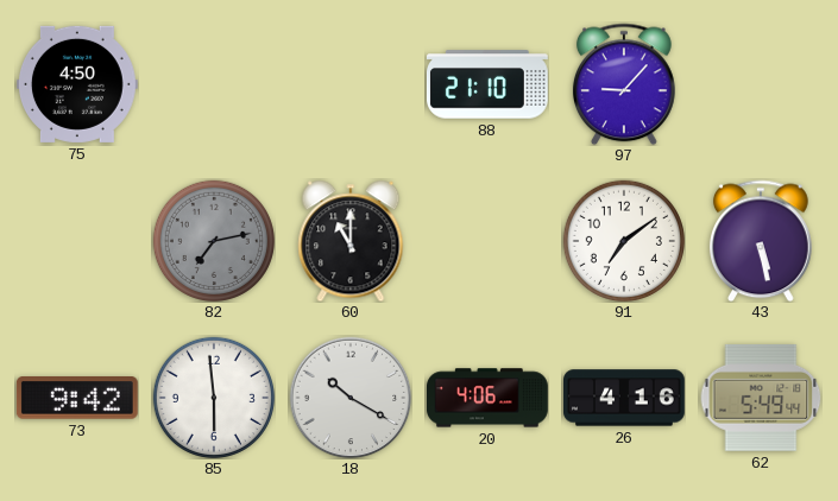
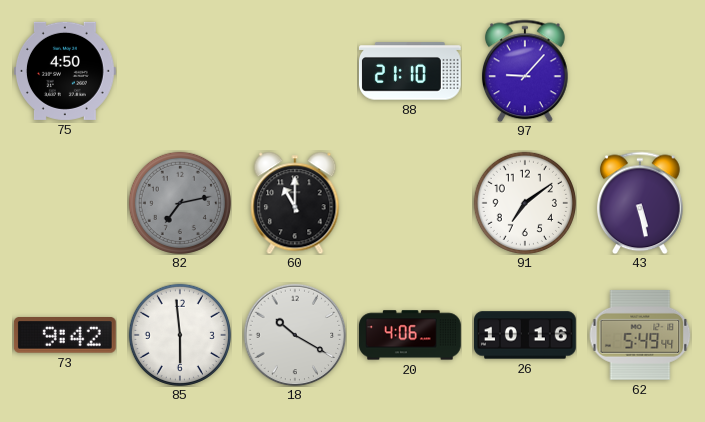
26: 4:16 -> 10:16 (526, 335)
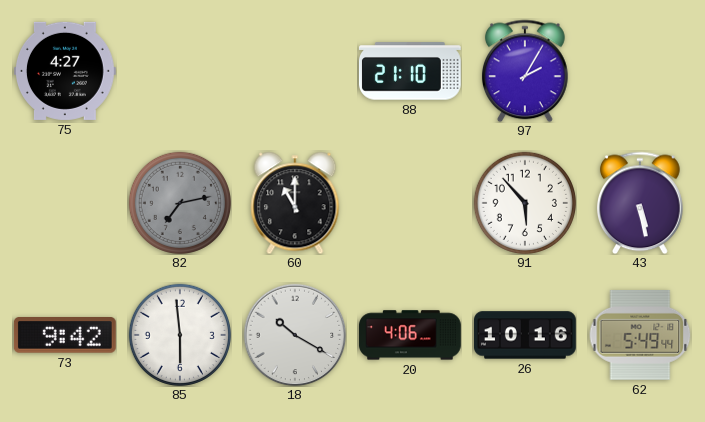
75: 4:50 -> 4:27 (65, 71)
97: 9:07 -> 2:05 (525, 71)
91: 7:09 -> 5:53 (525, 203)
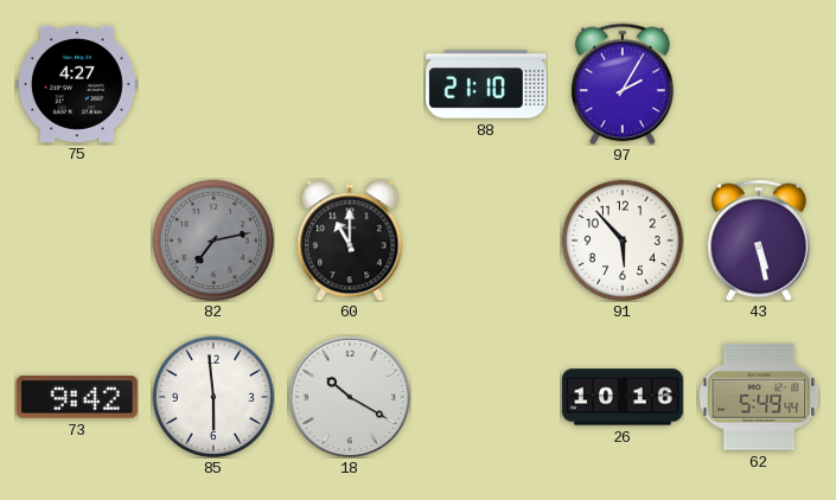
20: 4:06 -> none (411, 335)
